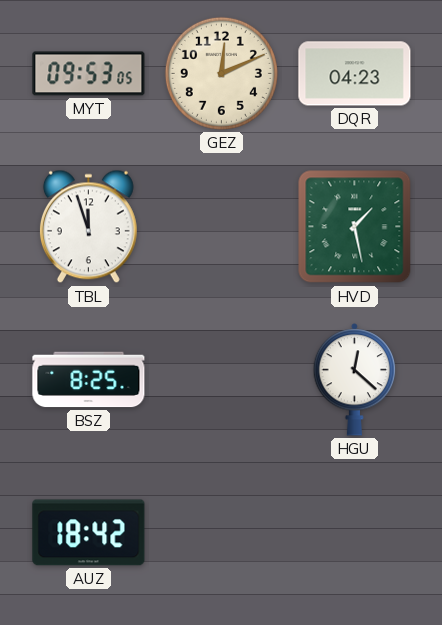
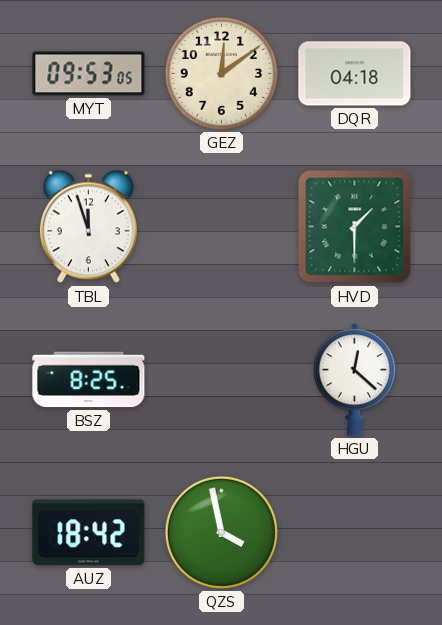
GEZ: 12:11 -> 12:09 (221, 73)
DQR: 04:23 -> 04:18 (355, 74)
HVD: 1:28 -> 1:30 (355, 227)
QZS: none -> 3:58 (221, 532)
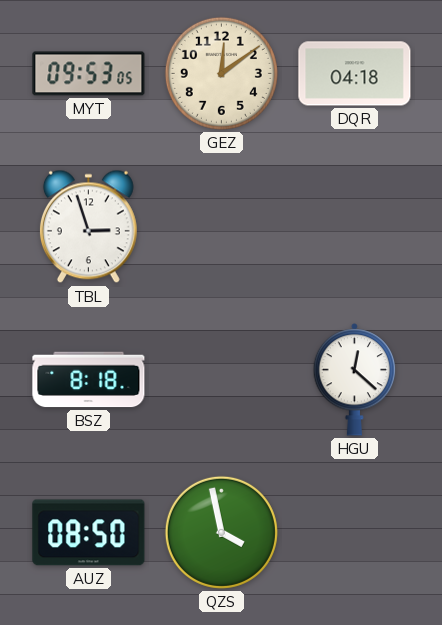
TBL: 11:57 -> 2:57 (88, 227)
HVD: 1:30 -> none (355, 227)
BSZ: 8:25 -> 8:18 (89, 380)
AUZ: 18:42 -> 08:50 (89, 533)
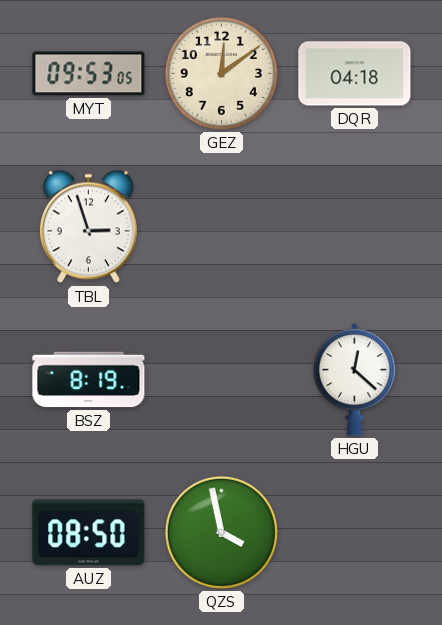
BSZ: 8:18 -> 8:19 (89, 380)
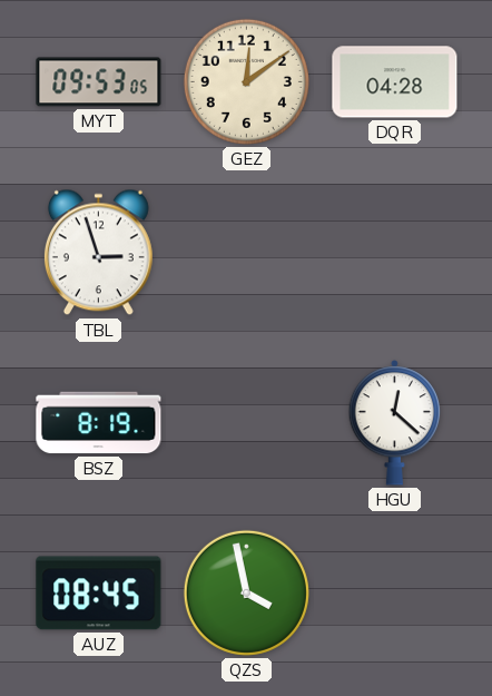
DQR: 04:18 -> 04:28 (395, 82)
AUZ: 08:50 -> 08:45 (99, 594)
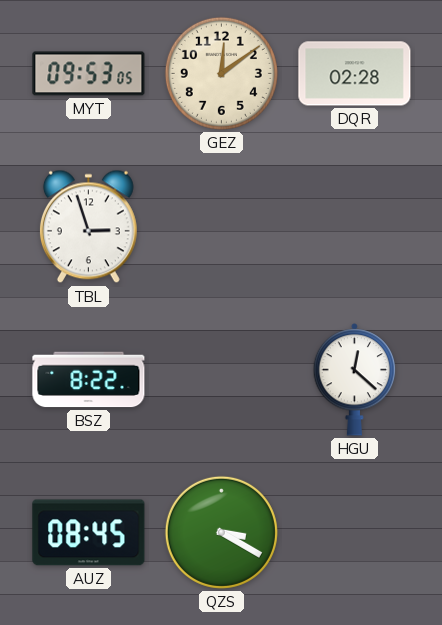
DQR: 04:28 -> 02:28 (355, 74)
BSZ: 8:19 -> 8:22 (89, 380)
QZS: 3:58 -> 3:20 (221, 532)
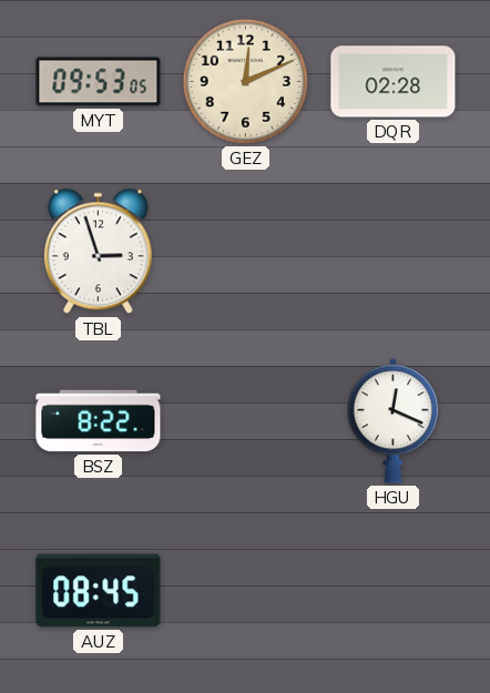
GEZ: 12:09 -> 12:11 (245, 81)
HGU: 12:22 -> 12:19 (394, 421)
QZS: 3:20 -> none (221, 532)
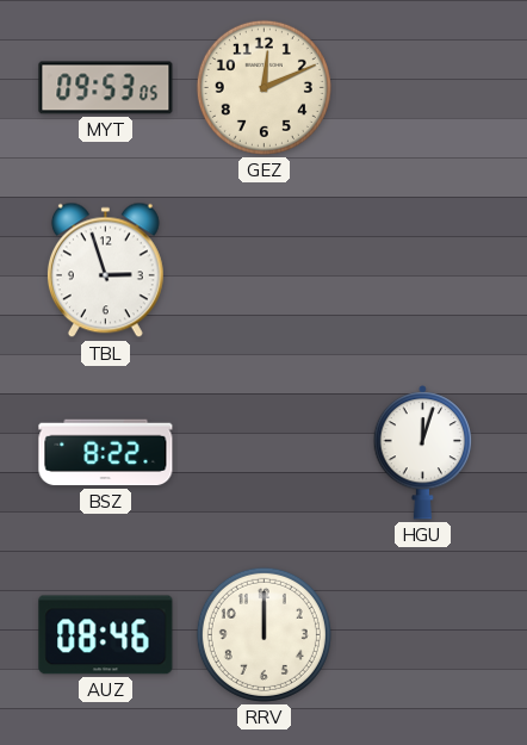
DQR: 02:28 -> none (394, 82)
HGU: 12:19 -> 12:03 (423, 453)
AUZ: 08:45 -> 08:46 (106, 635)
RRV: none -> 12:00 (263, 634)
